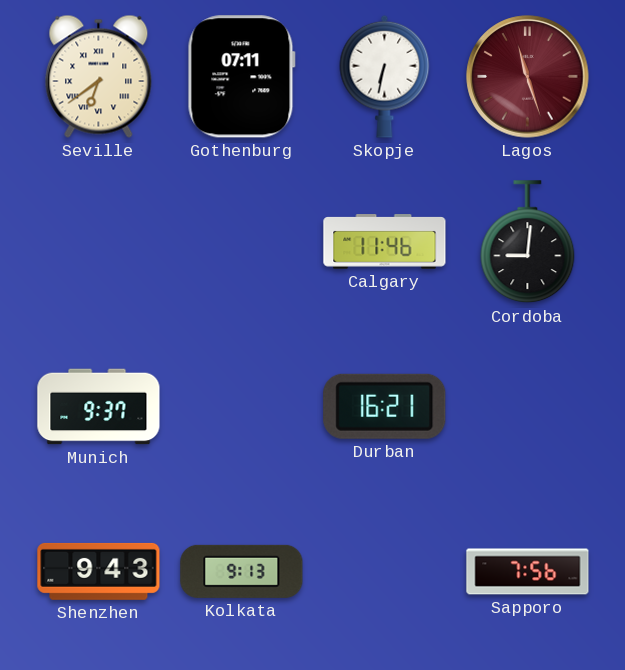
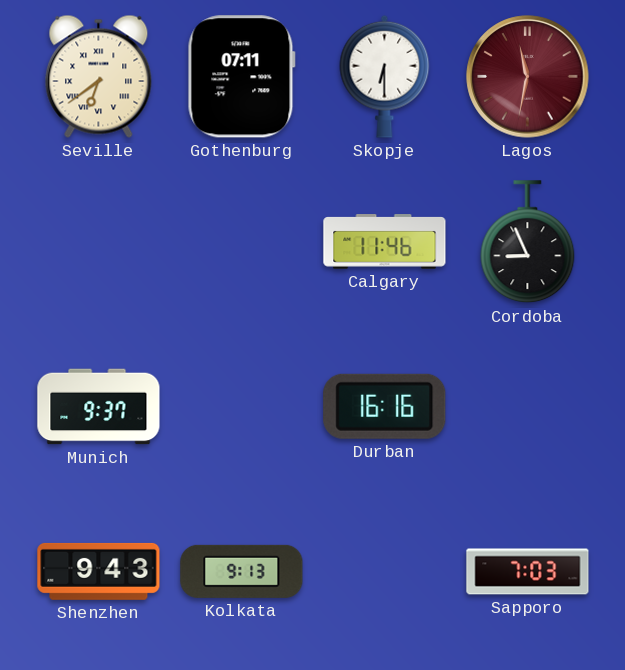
Skopje: 6:32 -> 6:30 (385, 76)
Lagos: 11:27 -> 11:32 (528, 77)
Cordoba: 9:01 -> 8:56 (528, 242)
Durban: 16:21 -> 16:16 (385, 406)
Sapporo: 7:56 -> 7:03 (528, 572)
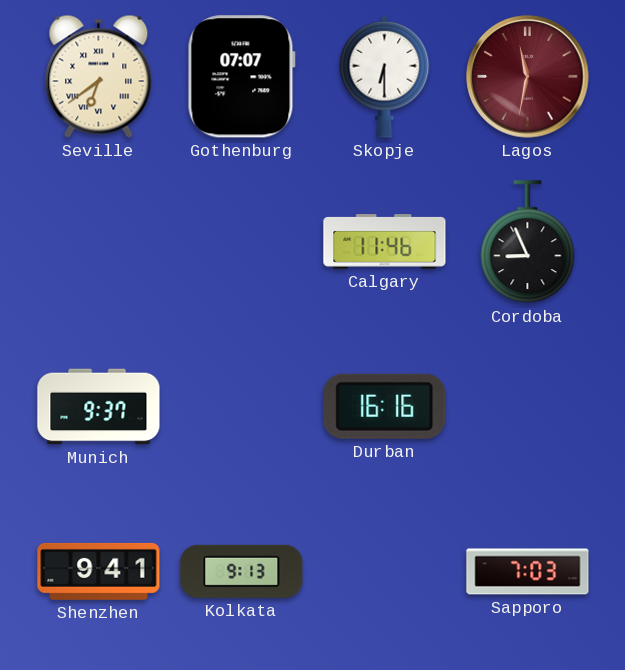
Gothenburg: 07:11 -> 07:07 (241, 77)
Shenzhen: 9:43 -> 9:41 (99, 571)
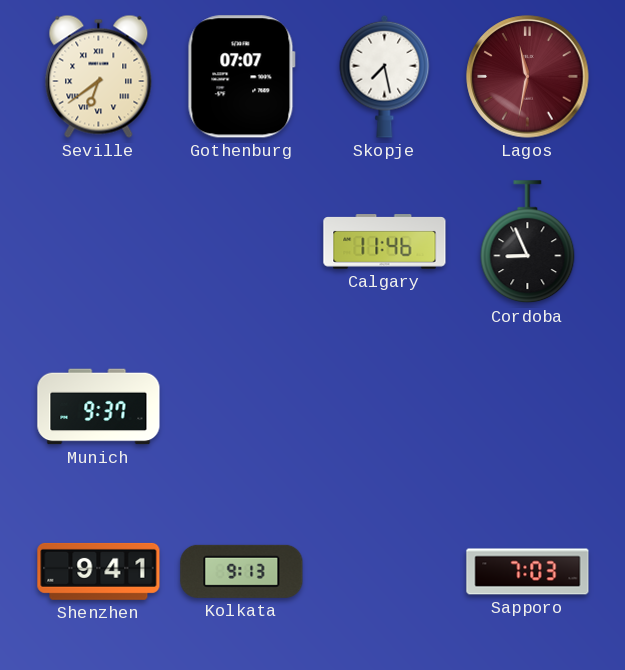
Skopje: 6:30 -> 7:28 (385, 76)
Durban: 16:16 -> none (385, 406)
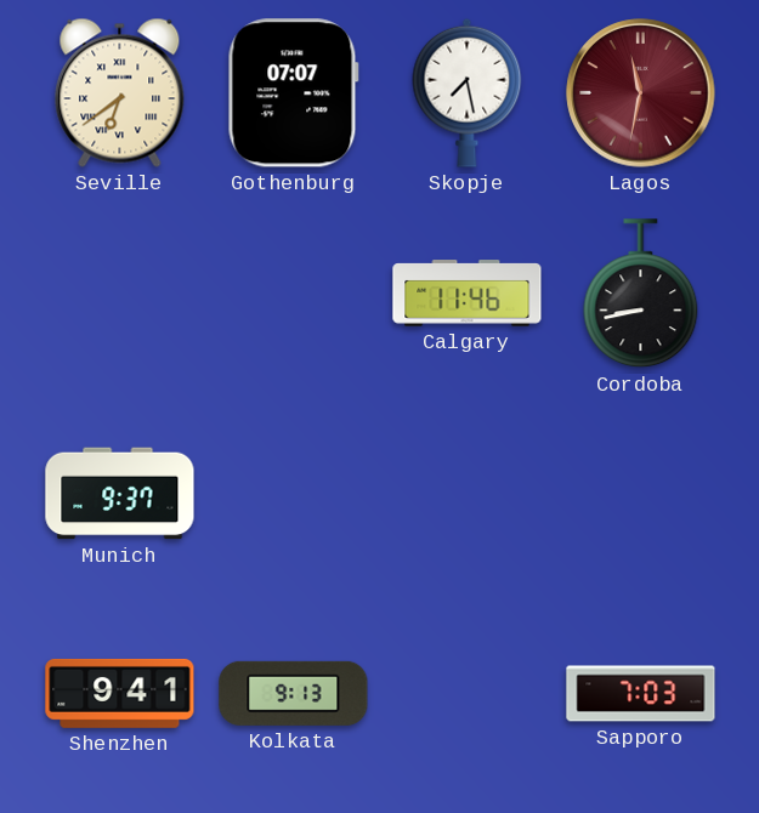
Cordoba: 8:56 -> 8:43 (641, 294)
